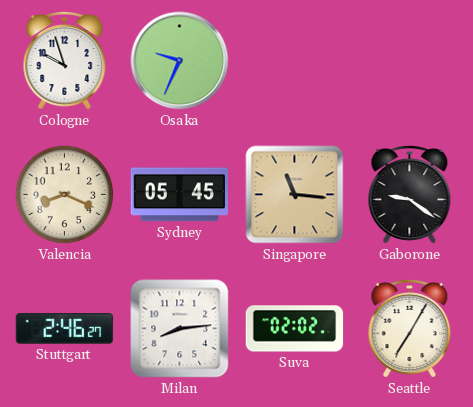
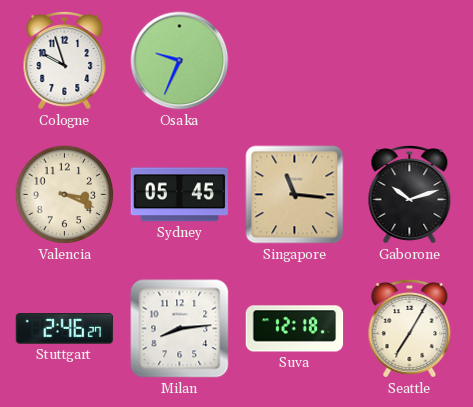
Valencia: 8:19 -> 3:19 (65, 195)
Gaborone: 9:21 -> 10:12 (410, 195)
Suva: 02:02 -> 12:18 (295, 329)
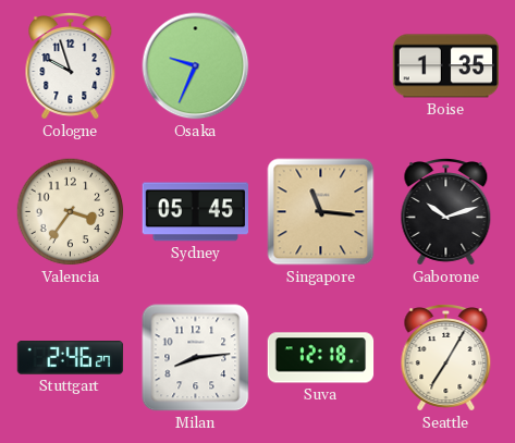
Boise: none -> 1:35 (446, 66)
Valencia: 3:19 -> 3:36 (71, 212)
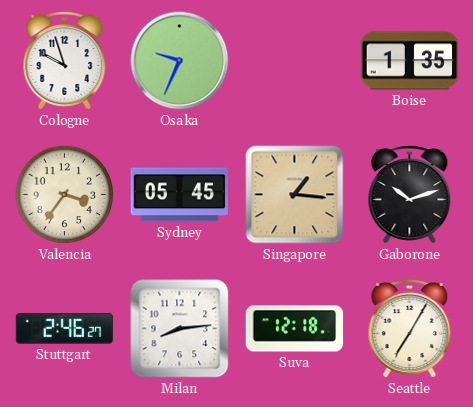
Singapore: 11:16 -> 1:16 (295, 195)
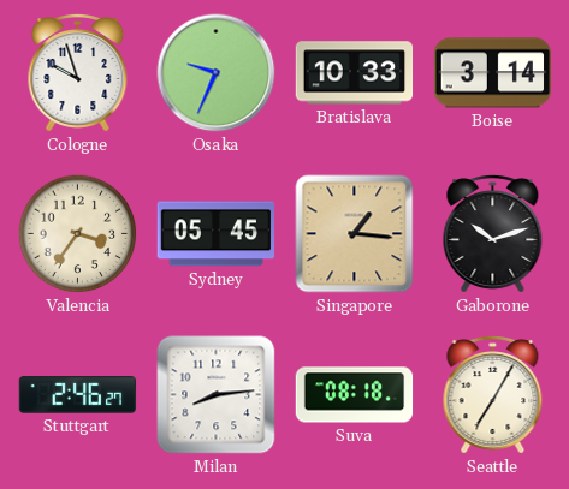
Bratislava: none -> 10:33 (355, 73)
Boise: 1:35 -> 3:14 (493, 73)
Suva: 12:18 -> 08:18 (355, 395)
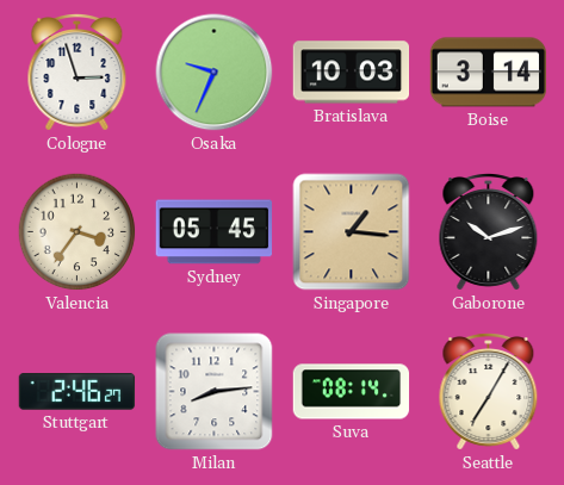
Cologne: 9:57 -> 2:57 (78, 73)
Bratislava: 10:33 -> 10:03 (352, 73)
Suva: 08:18 -> 08:14 (352, 392)
